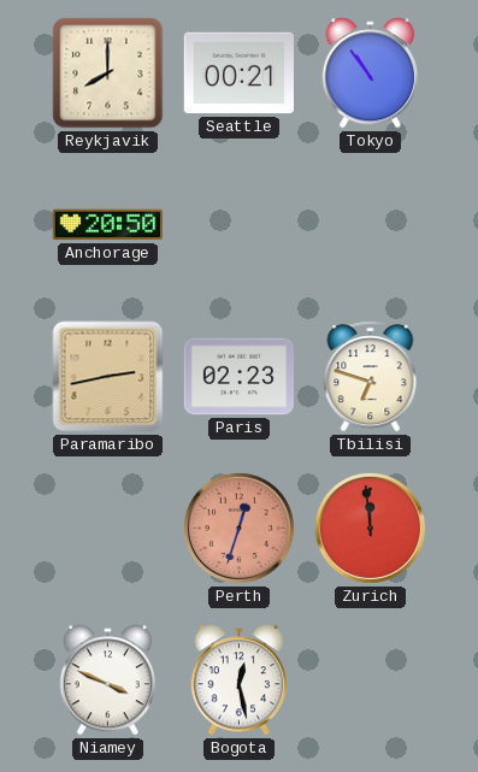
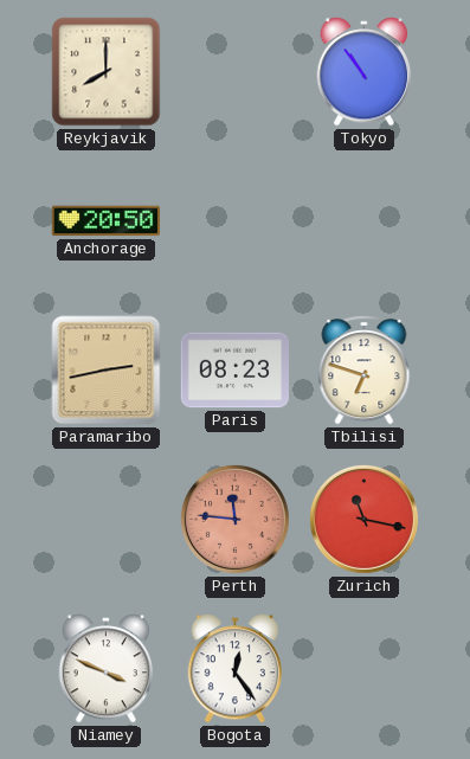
Seattle: 00:21 -> none (238, 73)
Paris: 02:23 -> 08:23 (236, 371)
Perth: 12:33 -> 11:46 (234, 519)
Zurich: 11:59 -> 11:17 (363, 519)
Bogota: 12:28 -> 12:24 (236, 669)
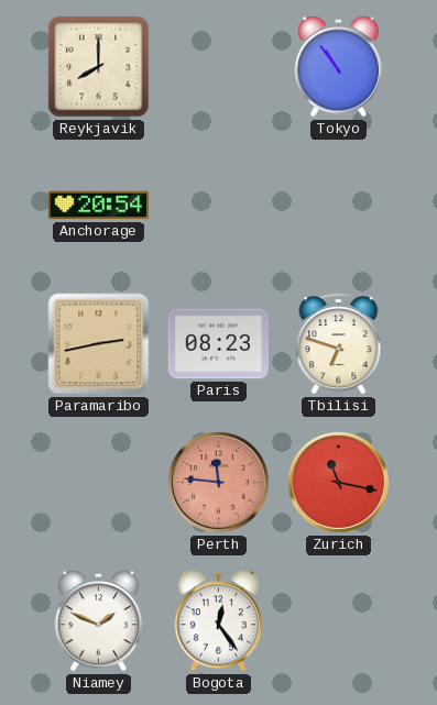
Anchorage: 20:50 -> 20:54 (98, 206)
Niamey: 3:49 -> 1:49 (99, 621)
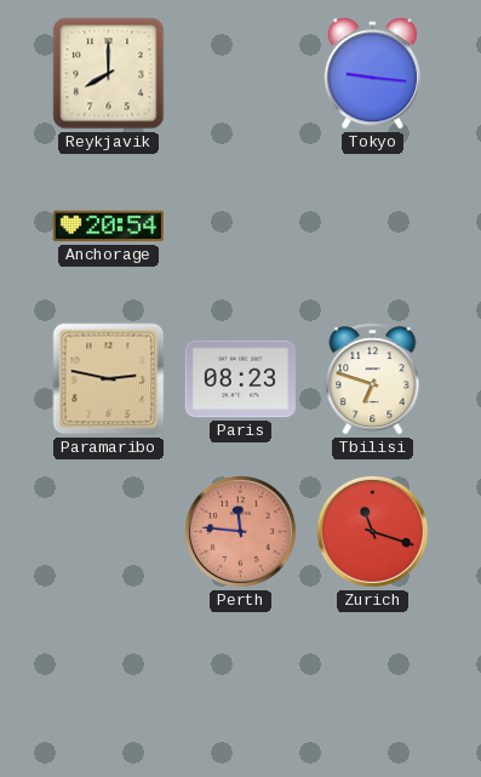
Tokyo: 10:54 -> 9:16 (373, 74)
Paramaribo: 2:43 -> 2:47 (109, 379)
Zurich: 11:17 -> 11:18 (372, 531)
Niamey: 1:49 -> none (99, 621)
Bogota: 12:24 -> none (219, 621)
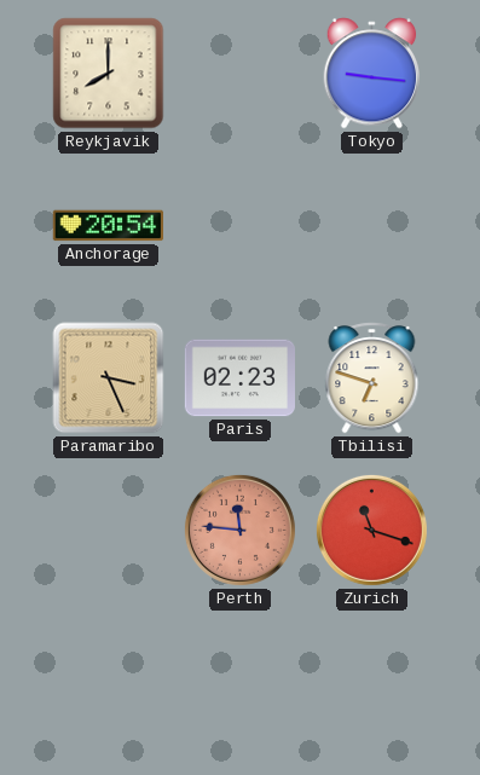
Paramaribo: 2:47 -> 3:26 (109, 378)
Paris: 08:23 -> 02:23 (241, 378)
